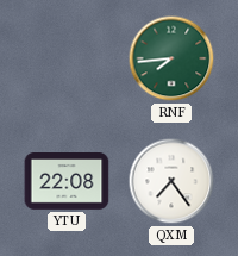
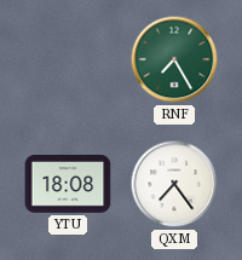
RNF: 7:44 -> 7:25 (174, 59)
YTU: 22:08 -> 18:08 (68, 185)
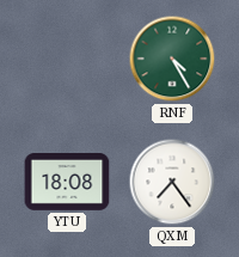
RNF: 7:25 -> 4:25 (172, 59)
